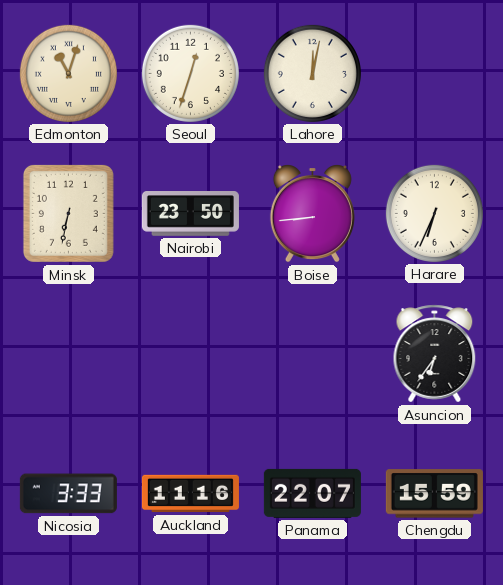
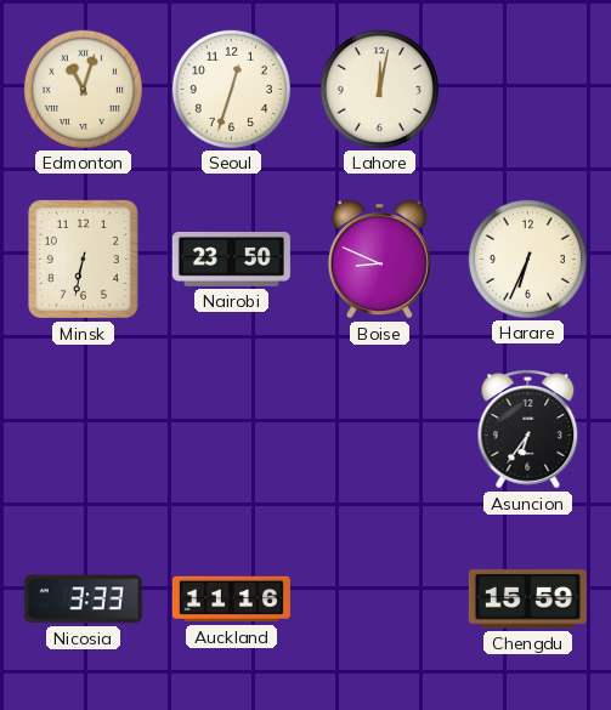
Boise: 8:44 -> 8:49 (379, 260)
Panama: 22:07 -> none (312, 493)
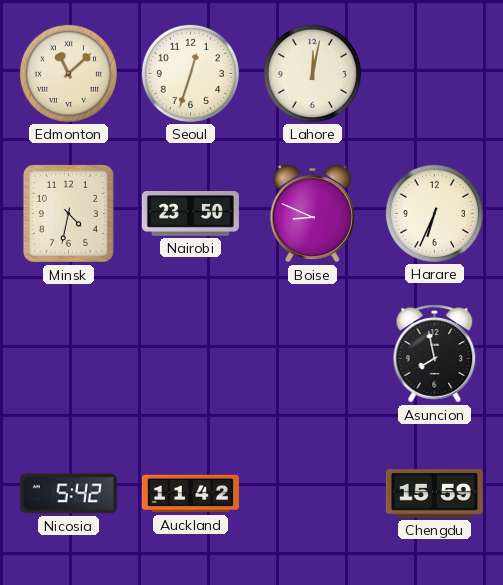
Edmonton: 11:03 -> 11:08 (68, 73)
Minsk: 6:32 -> 4:32 (68, 213)
Asuncion: 6:36 -> 7:58 (435, 354)
Nicosia: 3:33 -> 5:42 (68, 494)
Auckland: 11:16 -> 11:42 (190, 494)
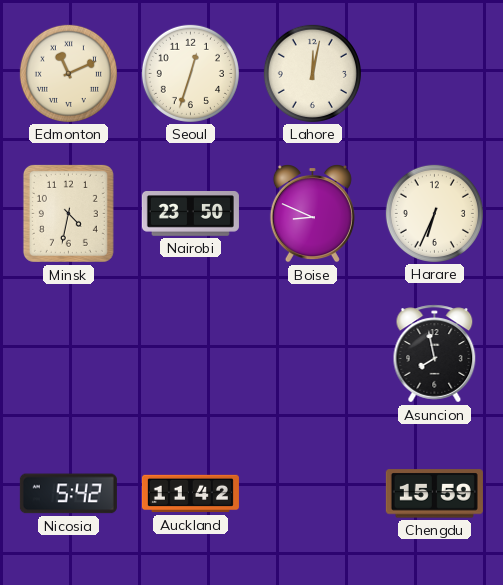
Edmonton: 11:08 -> 11:11 (68, 73)
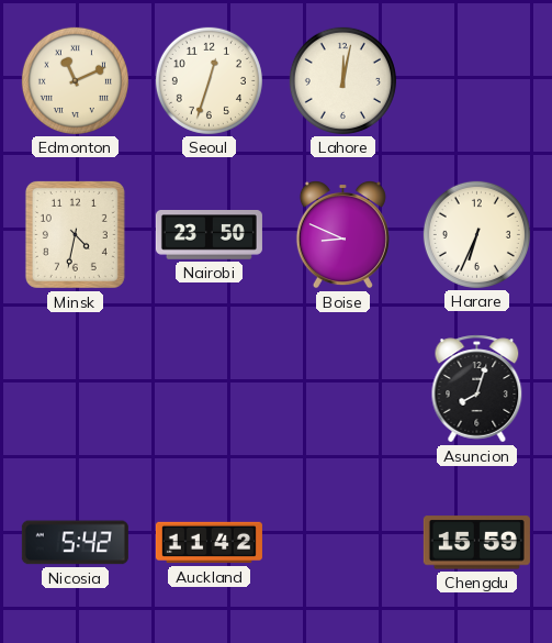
Asuncion: 7:58 -> 8:03 (477, 389)
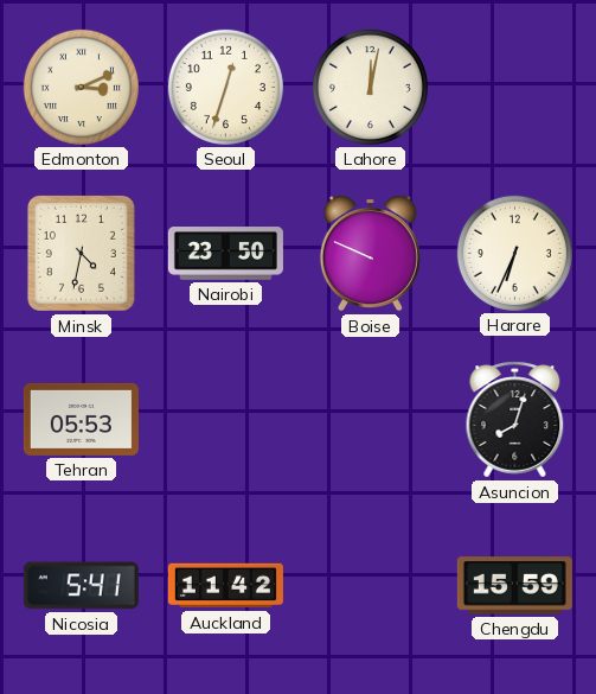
Edmonton: 11:11 -> 3:11 (81, 87)
Boise: 8:49 -> 9:49 (370, 254)
Tehran: none -> 05:53 (81, 419)
Nicosia: 5:42 -> 5:41 (81, 586)
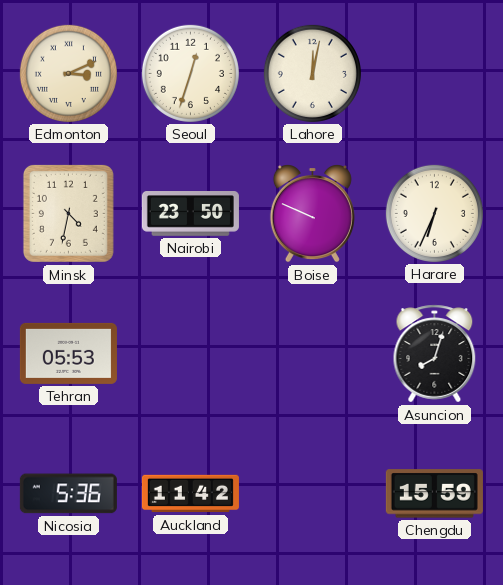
Nicosia: 5:41 -> 5:36 (68, 494)
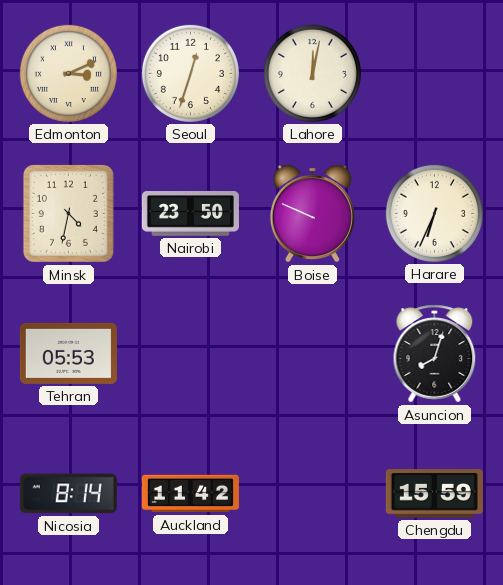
Nicosia: 5:36 -> 8:14 (68, 494)
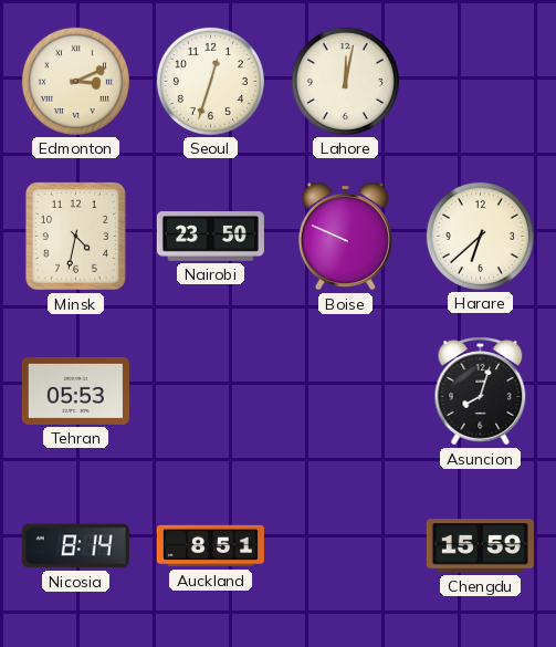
Harare: 6:34 -> 6:38 (480, 236)
Auckland: 11:42 -> 8:51 (210, 546)
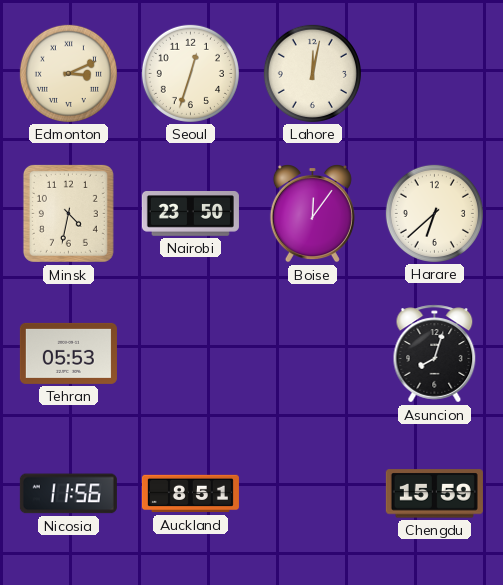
Boise: 9:49 -> 12:06 (312, 214)
Nicosia: 8:14 -> 11:56 (68, 494)
